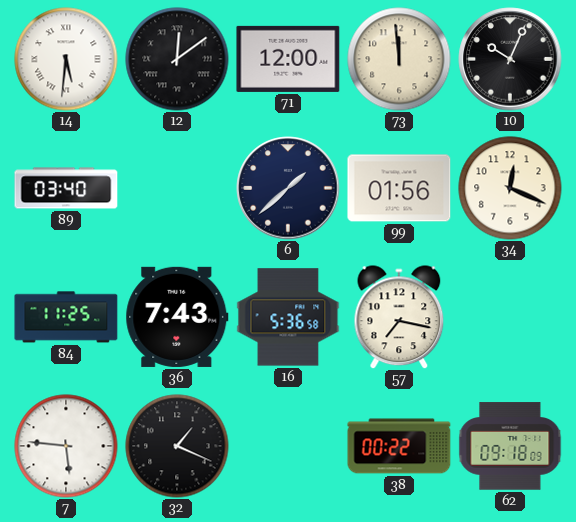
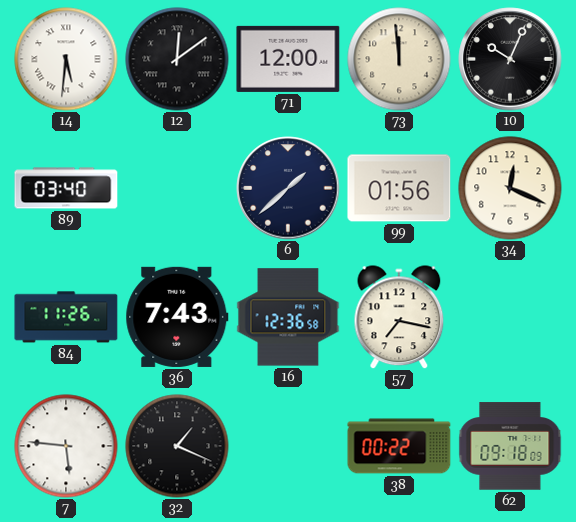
84: 11:25 -> 11:26 (66, 317)
16: 5:36 -> 12:36 (288, 317)
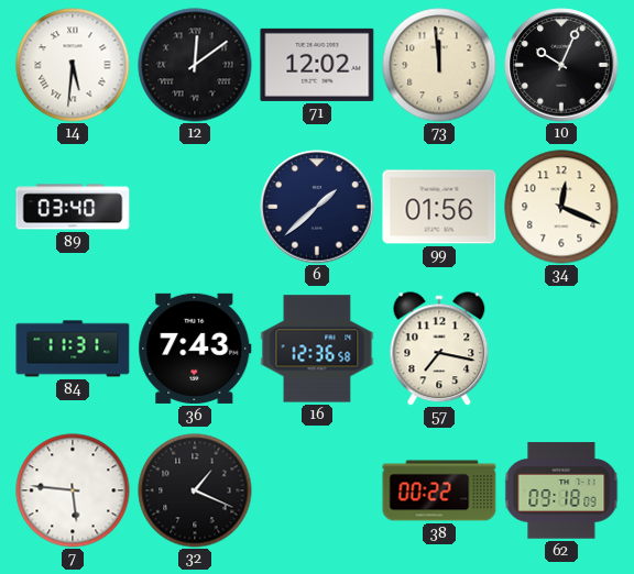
71: 12:00 -> 12:02 (317, 65)
84: 11:26 -> 11:31 (73, 349)
